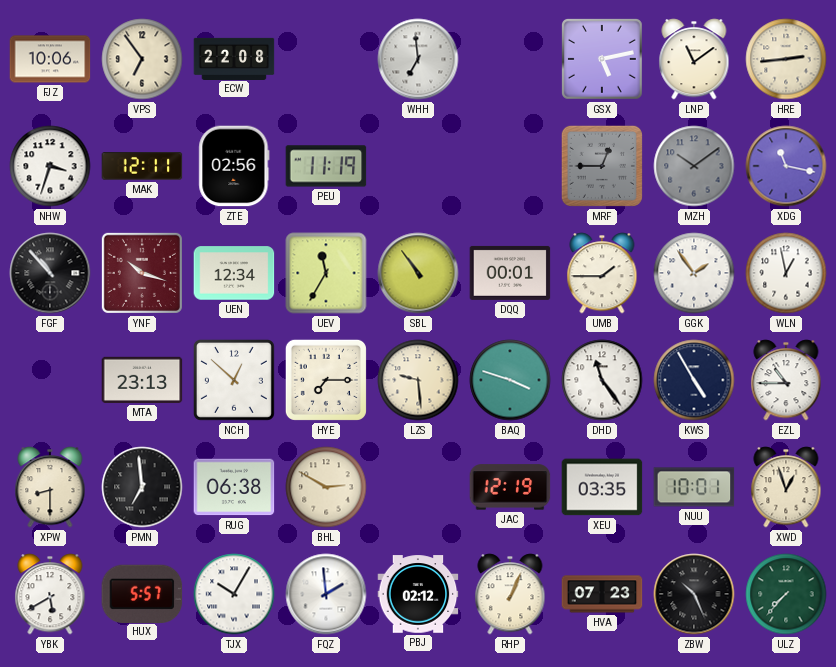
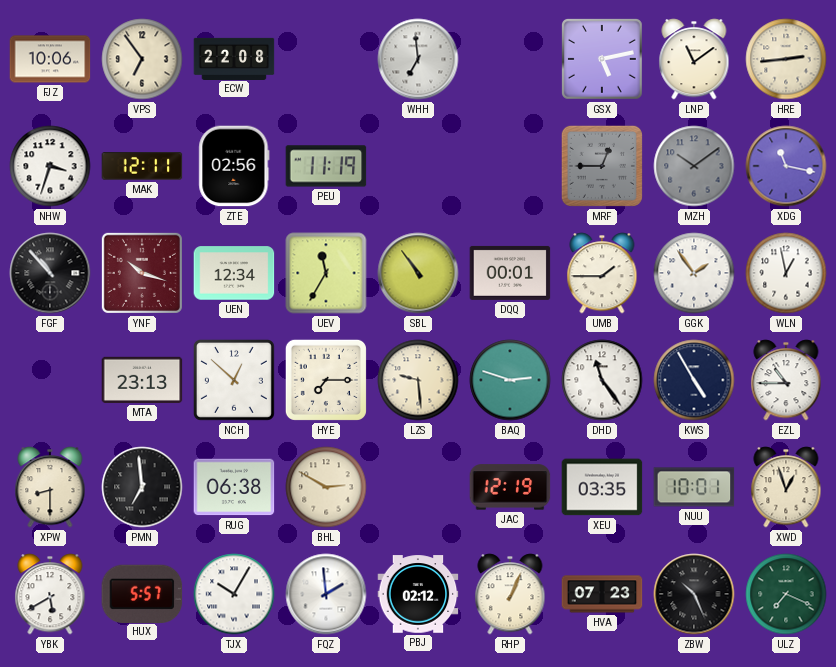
BAQ: 3:48 -> 2:48 (510, 380)
ULZ: 7:37 -> 7:19 (786, 594)
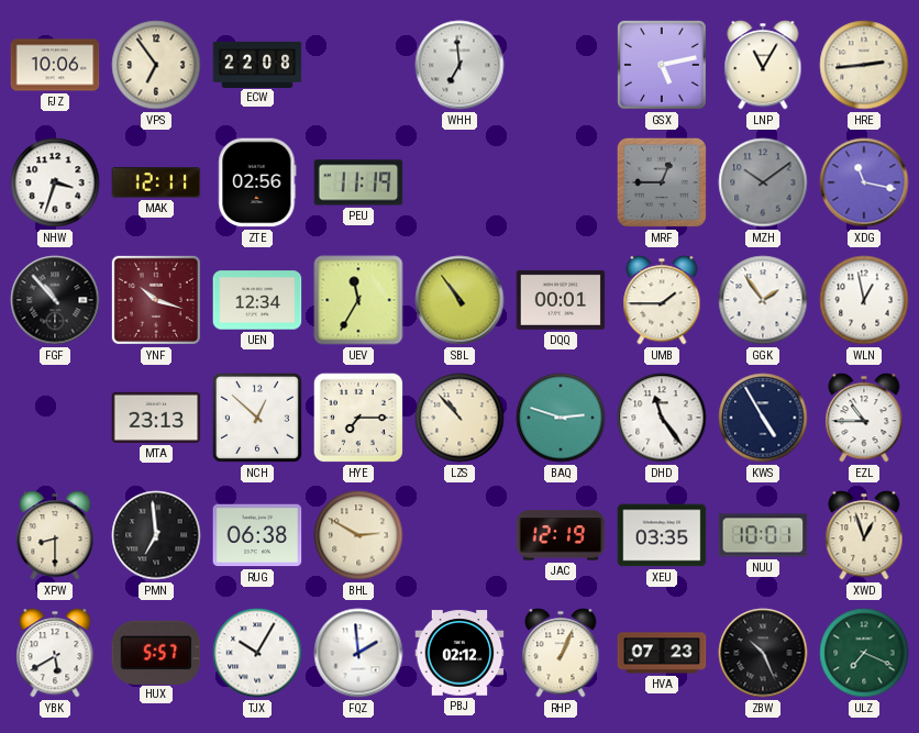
LNP: 11:09 -> 11:05 (763, 65)
LZS: 9:29 -> 10:53 (459, 418)
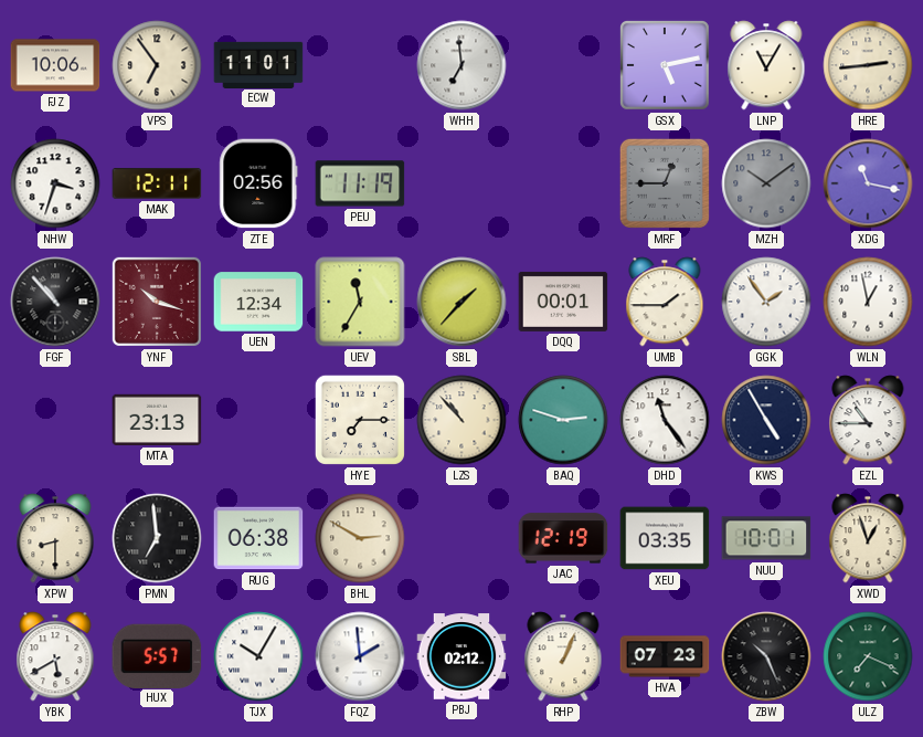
ECW: 22:08 -> 11:01 (258, 64)
SBL: 10:54 -> 1:37 (462, 302)
NCH: 12:52 -> none (257, 418)
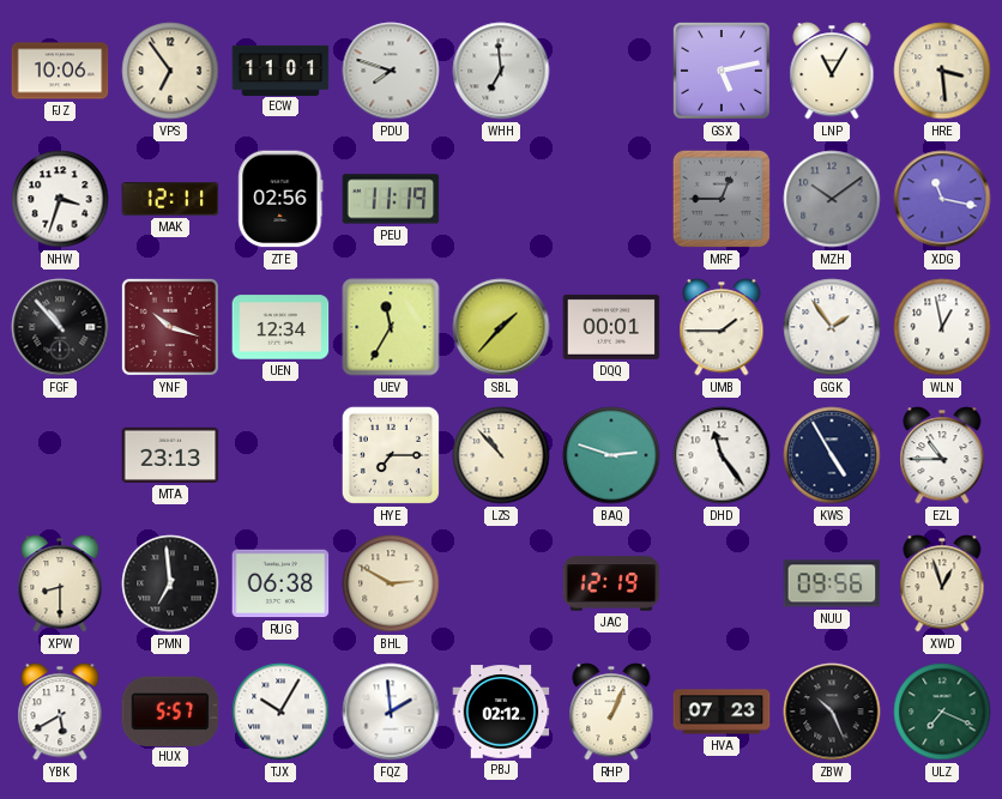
PDU: none -> 7:48 (391, 71)
HRE: 2:44 -> 3:29 (942, 71)
XEU: 03:35 -> none (665, 538)
NUU: 10:01 -> 09:56 (832, 583)
